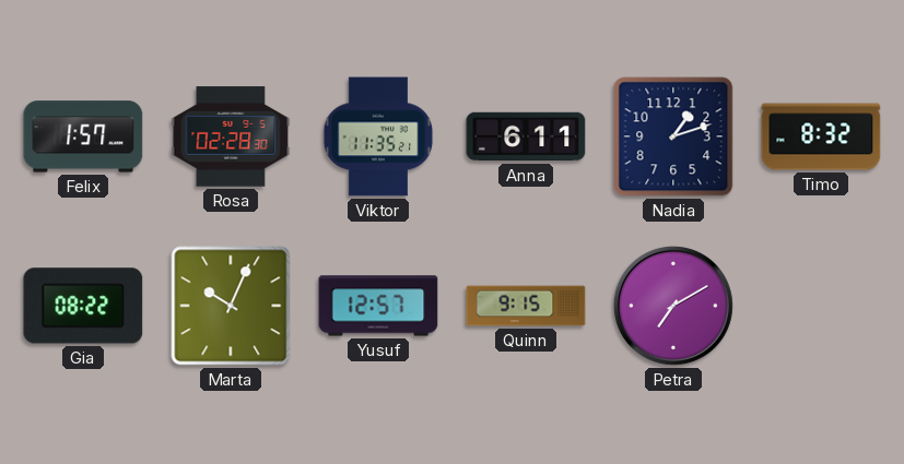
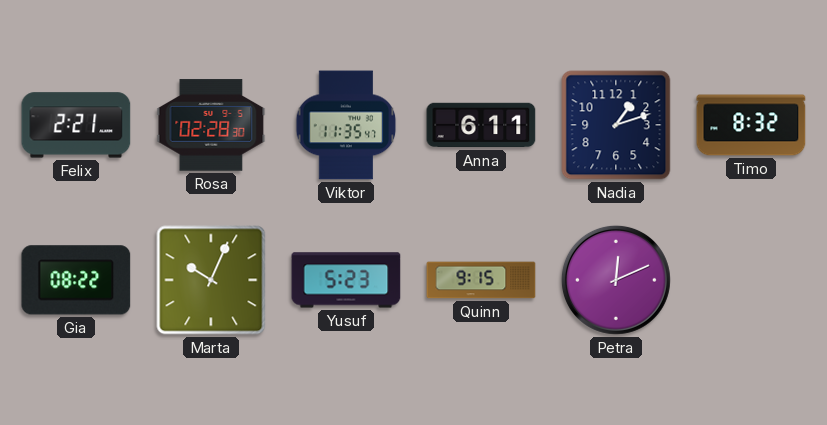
Felix: 1:57 -> 2:21 (76, 125)
Viktor: 11:35:21 -> 11:35:47 (346, 125)
Yusuf: 12:57 -> 5:23 (346, 280)
Petra: 7:10 -> 12:11 (616, 280)
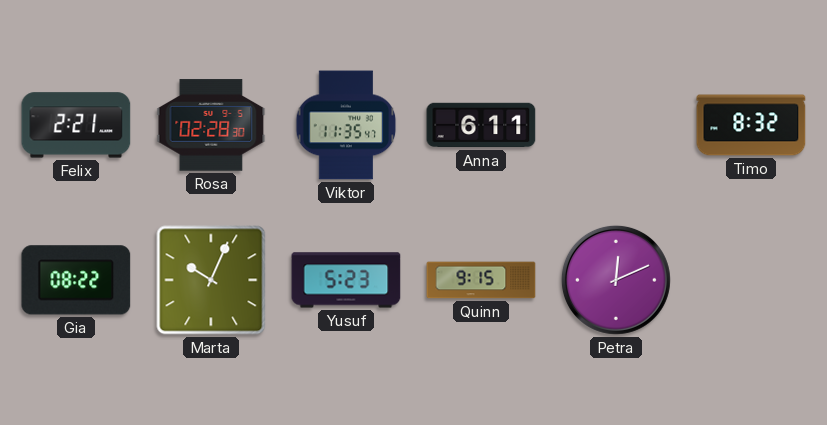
Nadia: 1:12 -> none (616, 125)
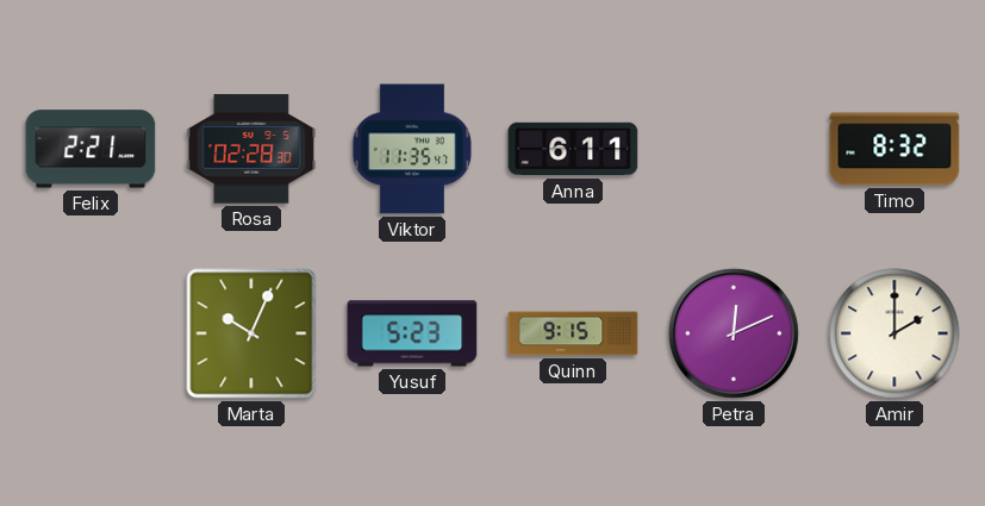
Gia: 08:22 -> none (76, 280)
Amir: none -> 2:00 (894, 333)
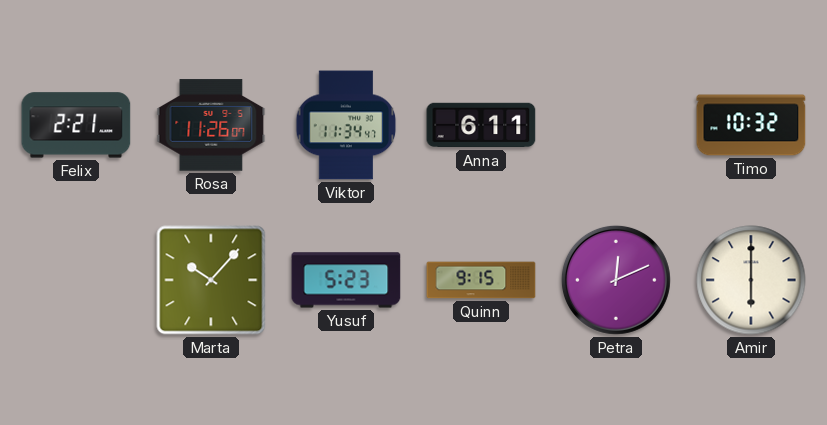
Rosa: 02:28 -> 11:26 (211, 125)
Viktor: 11:35 -> 11:34 (346, 125)
Timo: 8:32 -> 10:32 (751, 125)
Marta: 10:04 -> 10:07 (211, 280)
Amir: 2:00 -> 6:00 (751, 280)
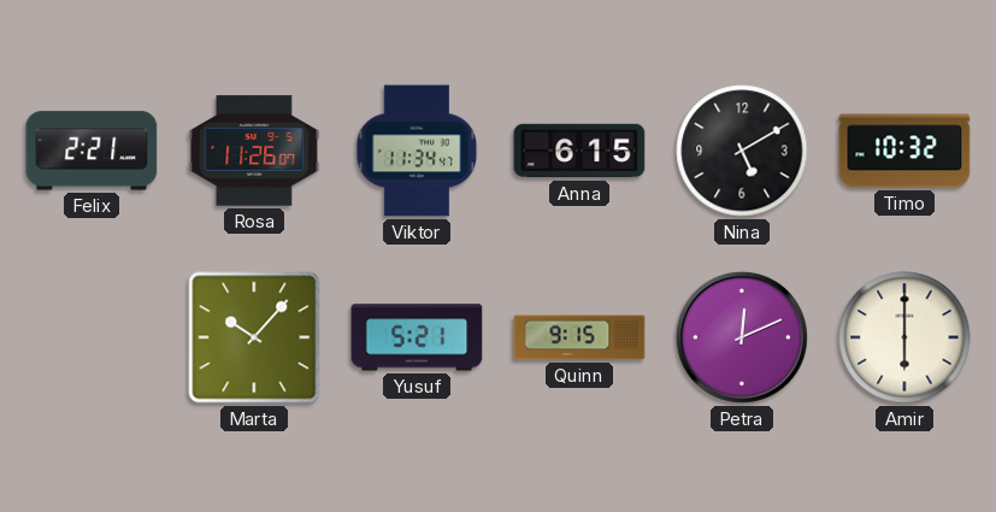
Anna: 6:11 -> 6:15 (579, 151)
Nina: none -> 5:10 (742, 151)
Yusuf: 5:23 -> 5:21 (417, 337)
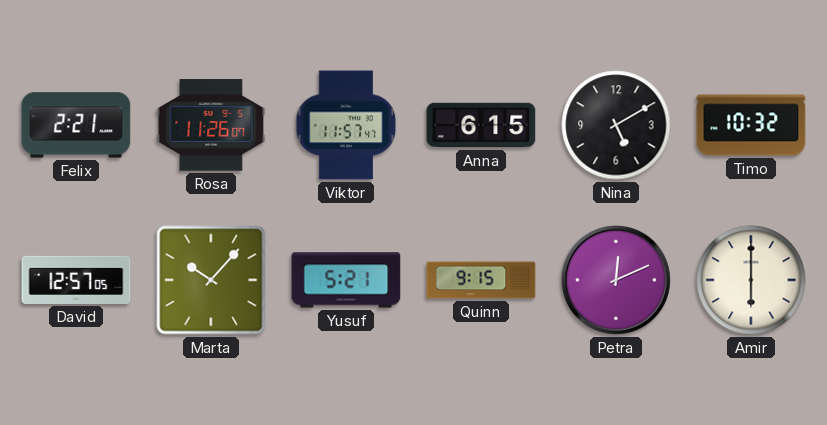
Viktor: 11:34 -> 11:57 (346, 125)
David: none -> 12:57 (76, 280)
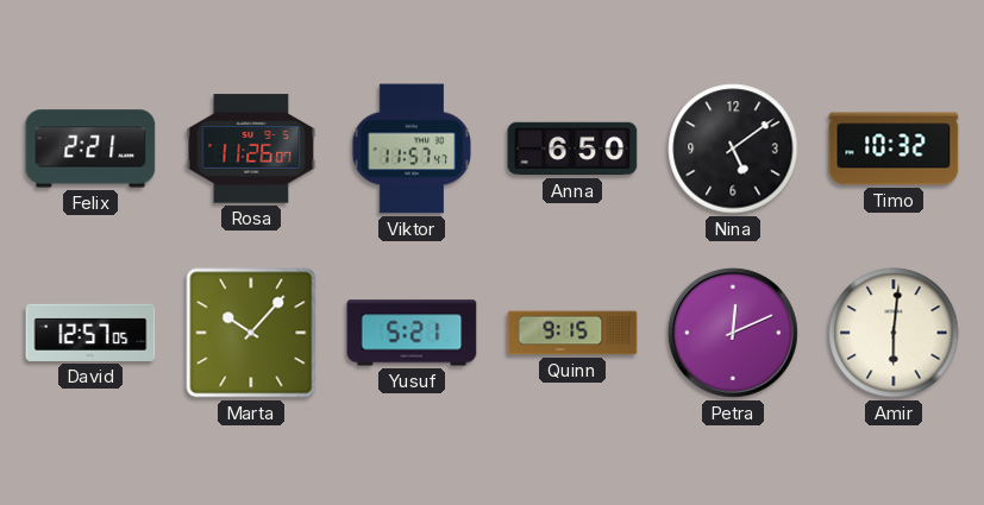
Anna: 6:15 -> 6:50 (572, 149)
Nina: 5:10 -> 5:09 (733, 149)
Amir: 6:00 -> 6:01 (894, 333)
